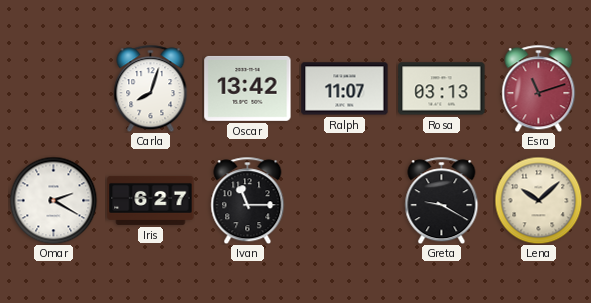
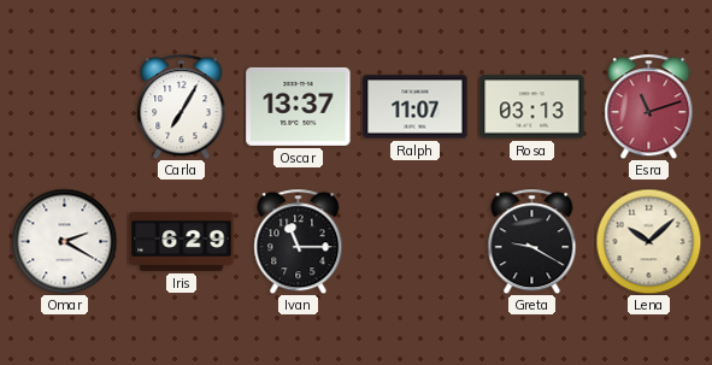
Carla: 8:03 -> 7:05 (182, 106)
Oscar: 13:42 -> 13:37 (299, 106)
Iris: 6:27 -> 6:29 (182, 241)
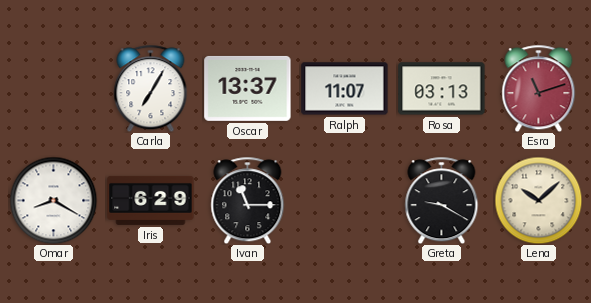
Omar: 2:20 -> 8:20 (53, 200)
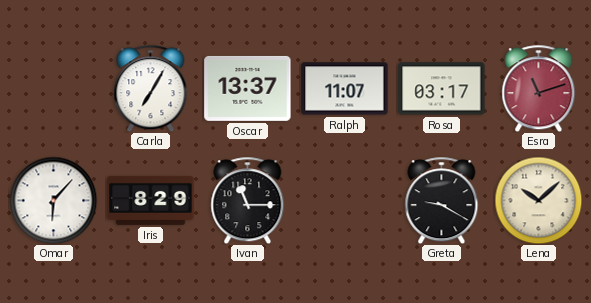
Rosa: 03:13 -> 03:17 (442, 89)
Omar: 8:20 -> 6:07 (53, 200)
Iris: 6:29 -> 8:29 (151, 200)
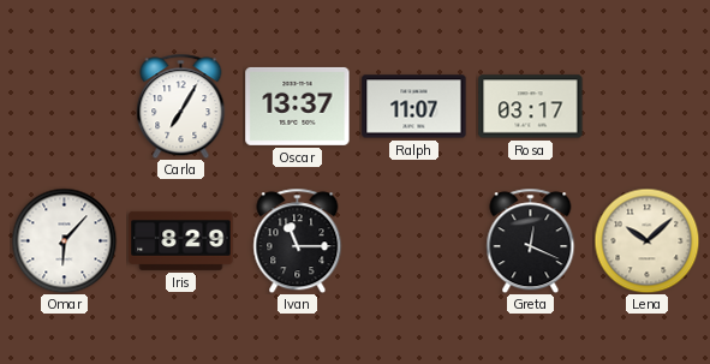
Esra: 11:12 -> none (539, 88)
Greta: 9:20 -> 12:19 (531, 240)
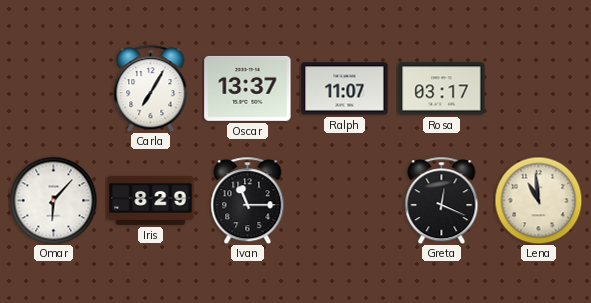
Lena: 10:08 -> 10:59 (538, 200)
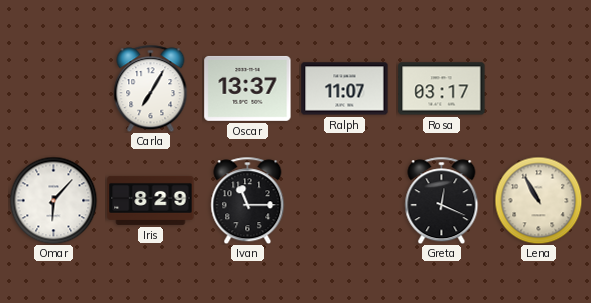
Lena: 10:59 -> 10:55 (538, 200)
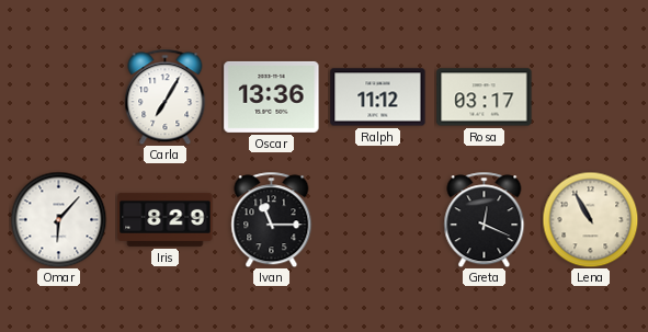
Oscar: 13:37 -> 13:36 (272, 96)
Ralph: 11:07 -> 11:12 (378, 98)
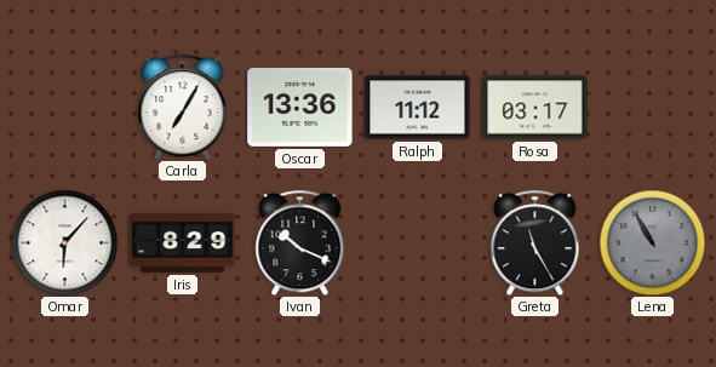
Ivan: 11:15 -> 10:19 (300, 242)
Greta: 12:19 -> 11:25 (535, 242)
Lena dial: cream -> grey (652, 242)
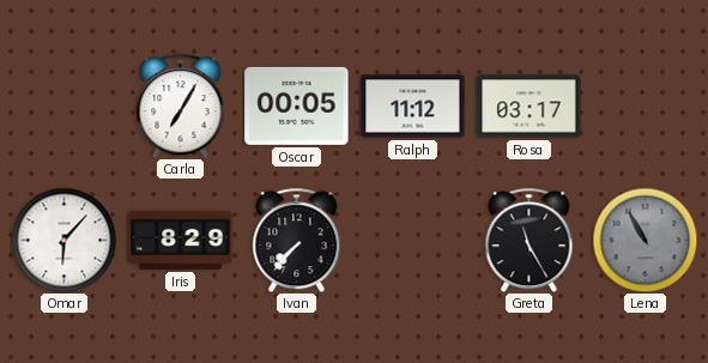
Oscar: 13:36 -> 00:05 (297, 105)
Ivan: 10:19 -> 7:37 (297, 240)
